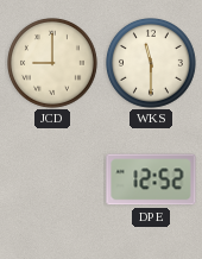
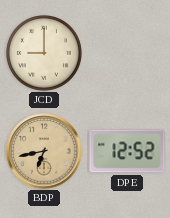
WKS: 11:30 -> none (152, 64)
BDP: none -> 6:43 (44, 151)
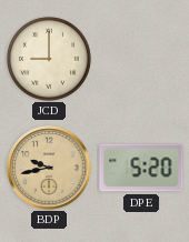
BDP: 6:43 -> 9:43 (49, 168)
DPE: 12:52 -> 5:20 (141, 168)
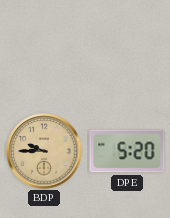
JCD: 9:00 -> none (50, 60)
BDP: 9:43 -> 9:45 (44, 151)
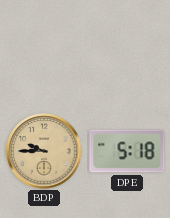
DPE: 5:20 -> 5:18 (127, 151)
